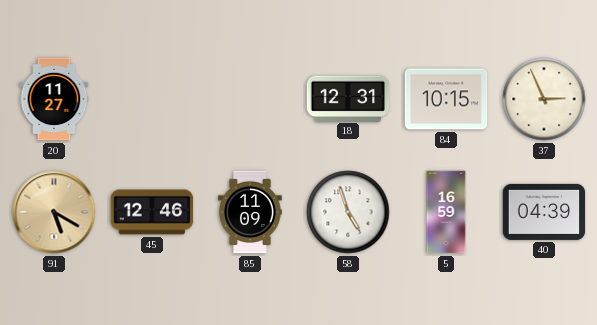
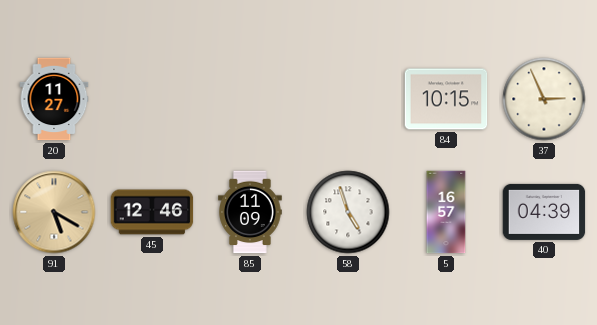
18: 12:31 -> none (348, 98)
5: 16:59 -> 16:57 (446, 212)
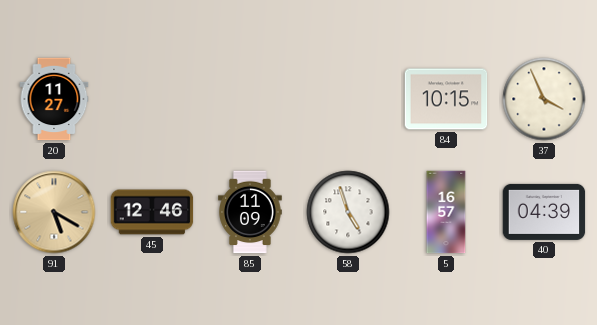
37: 2:56 -> 3:56 (544, 99)
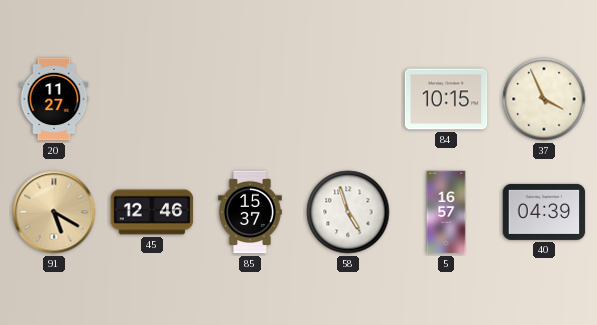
85: 11:09 -> 15:37 (250, 212)
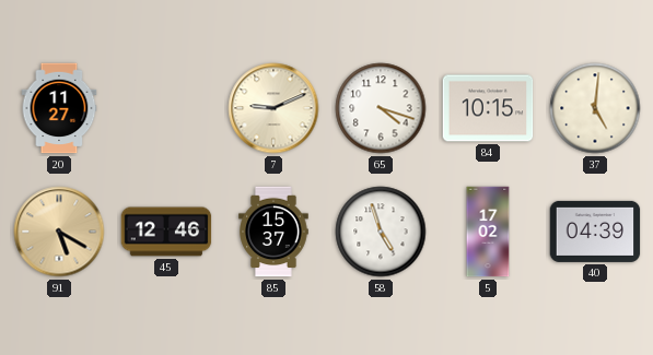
7: none -> 9:11 (273, 108)
65: none -> 4:18 (381, 108)
37: 3:56 -> 5:01 (595, 108)
5: 16:57 -> 17:02 (488, 232)
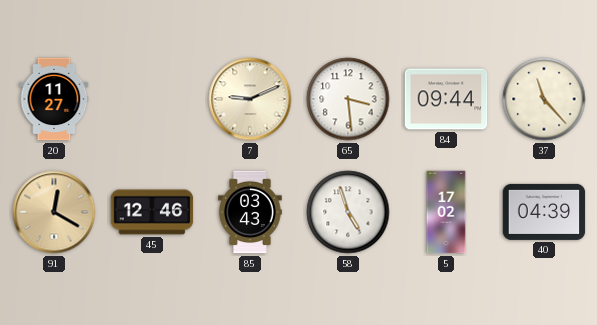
65: 4:18 -> 3:29 (348, 99)
84: 10:15 -> 09:44 (446, 99)
37: 5:01 -> 11:23 (544, 99)
91: 5:20 -> 12:20 (54, 212)
85: 15:37 -> 03:43 (250, 212)
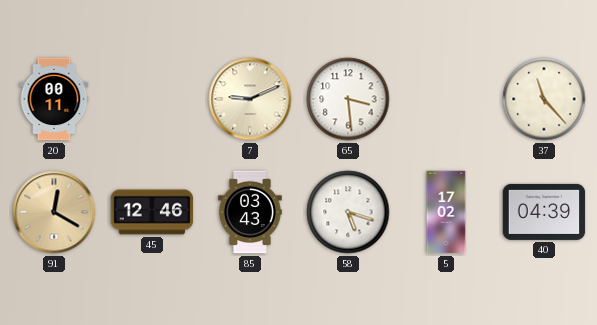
20: 11:27 -> 00:11 (54, 99)
84: 09:44 -> none (446, 99)
58: 4:57 -> 5:18 (348, 212)
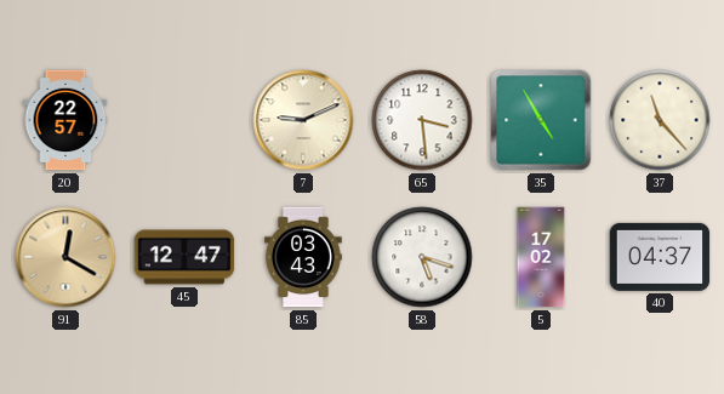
20: 00:11 -> 22:57 (65, 120)
35: none -> 4:55 (541, 120)
45: 12:46 -> 12:47 (184, 257)
40: 04:39 -> 04:37 (660, 257)
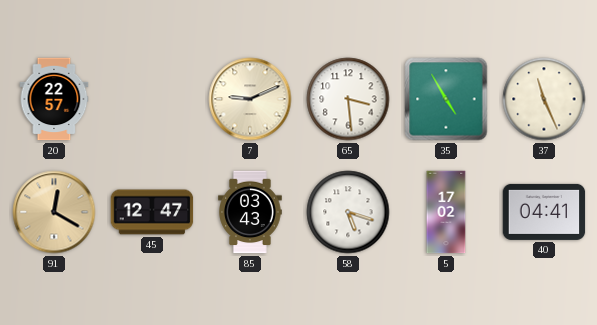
37: 11:23 -> 11:26 (544, 99)
40: 04:37 -> 04:41 (544, 212)
